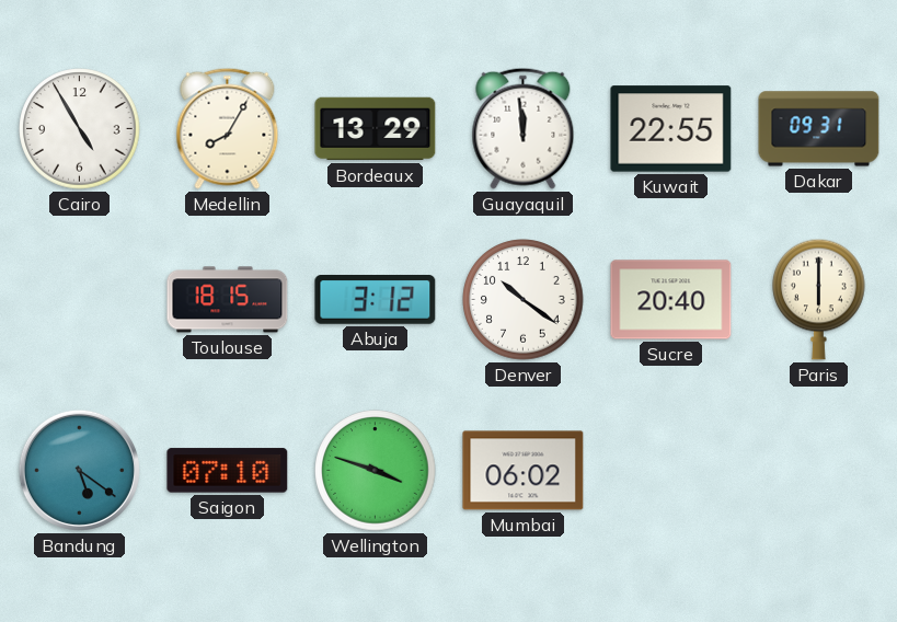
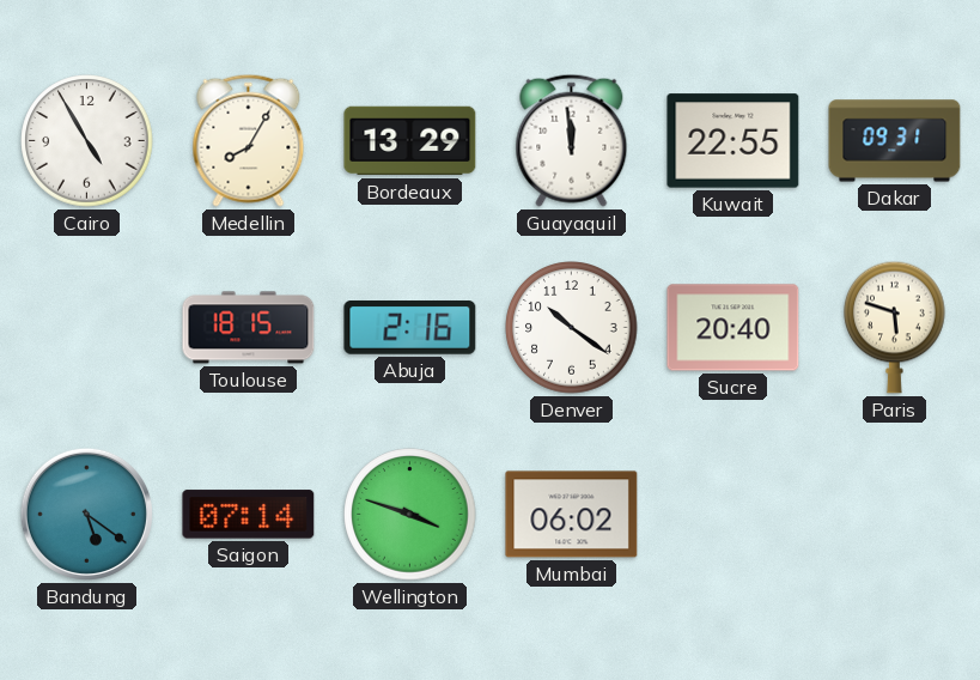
Abuja: 3:12 -> 2:16 (410, 328)
Paris: 6:00 -> 5:48 (895, 327)
Saigon: 07:10 -> 07:14 (249, 515)
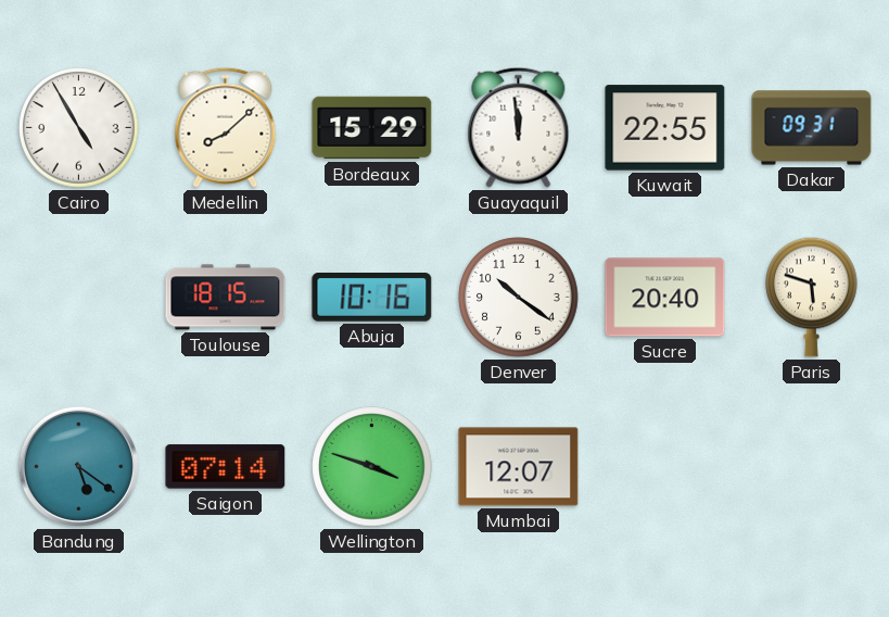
Medellin: 8:05 -> 8:08 (226, 127)
Bordeaux: 13:29 -> 15:29 (372, 128)
Abuja: 2:16 -> 10:16 (372, 298)
Mumbai: 06:02 -> 12:07 (519, 467)
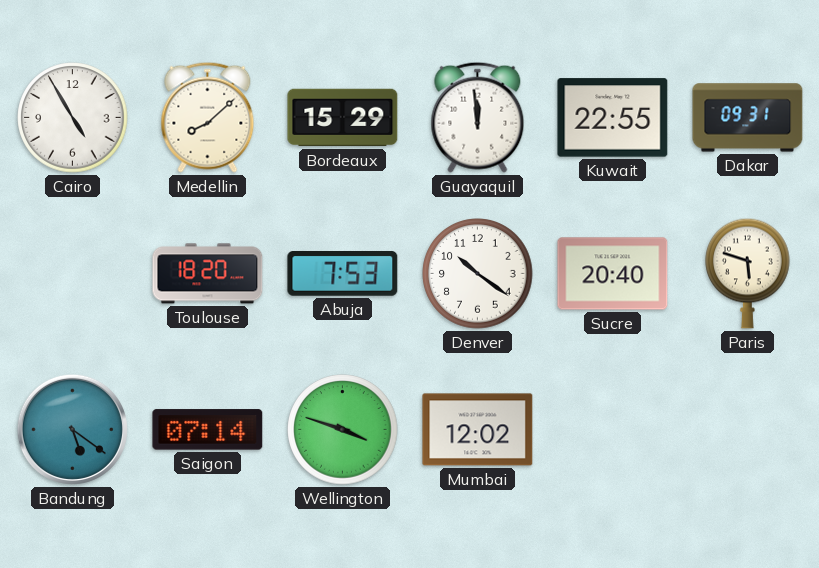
Toulouse: 18:15 -> 18:20 (208, 274)
Abuja: 10:16 -> 7:53 (343, 274)
Mumbai: 12:07 -> 12:02 (478, 430)
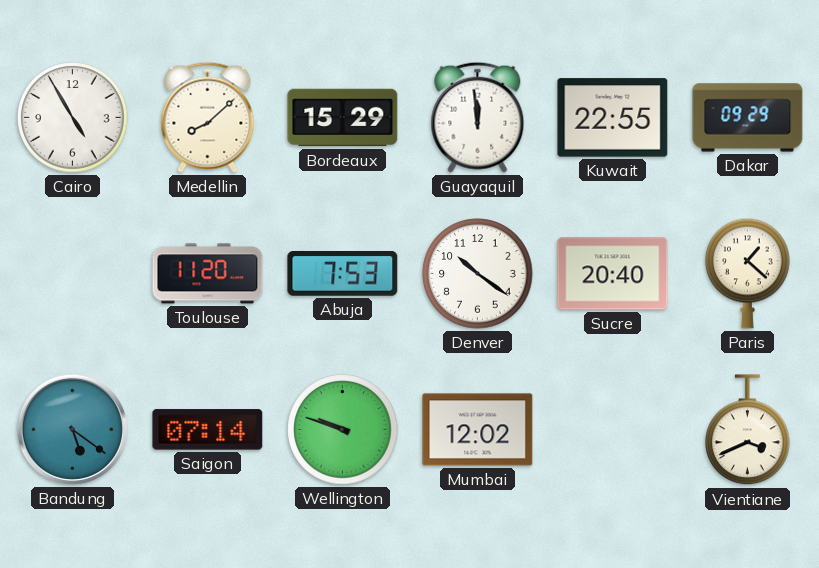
Dakar: 09:31 -> 09:29 (748, 118)
Toulouse: 18:20 -> 11:20 (208, 274)
Paris: 5:48 -> 1:22 (748, 273)
Wellington: 3:48 -> 9:48 (343, 430)
Vientiane: none -> 3:41 (748, 430)
